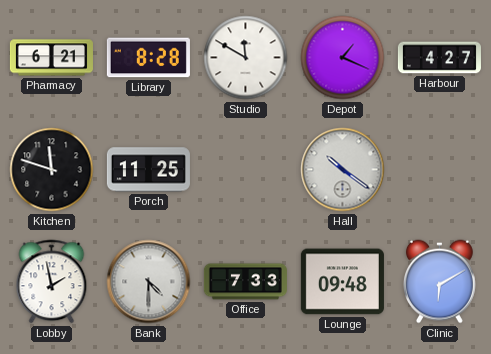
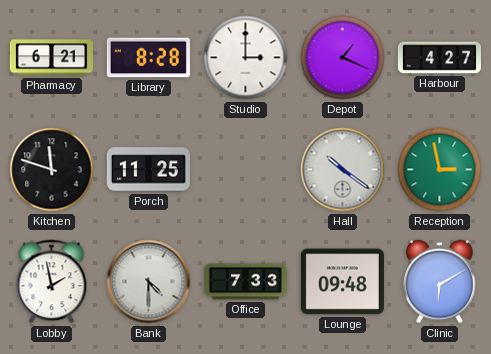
Studio: 11:50 -> 3:00 (246, 58)
Reception: none -> 2:58 (440, 170)
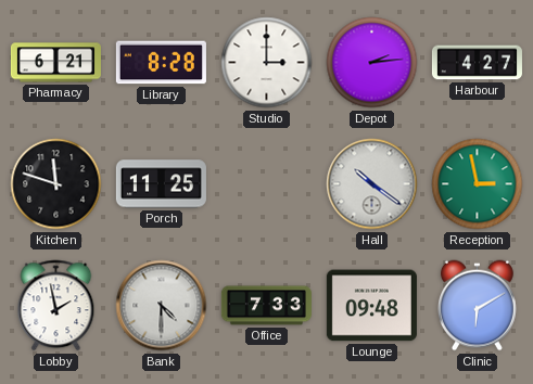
Depot: 1:19 -> 2:14 (372, 63)
